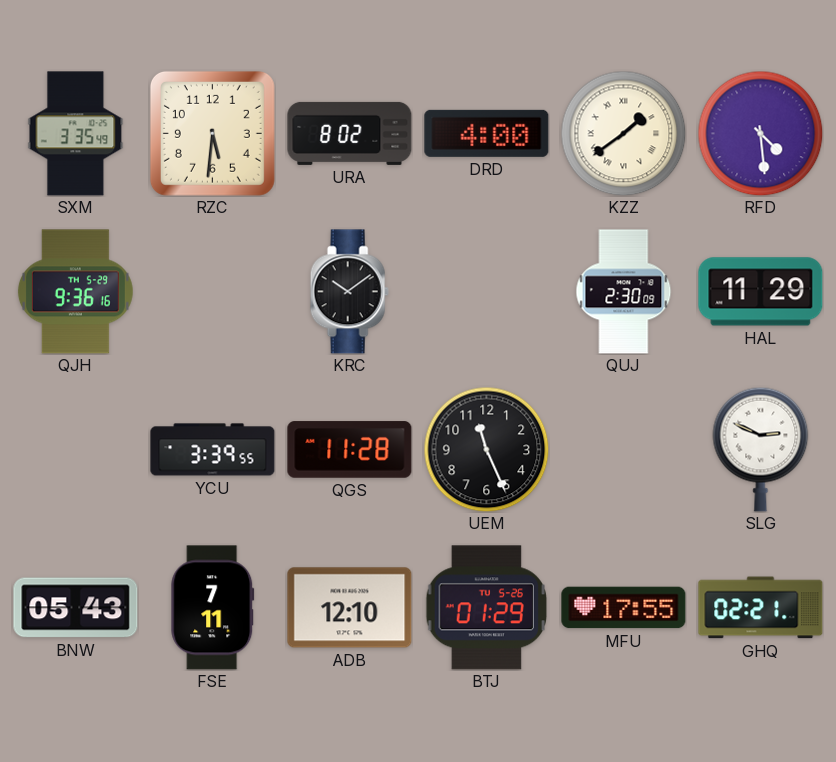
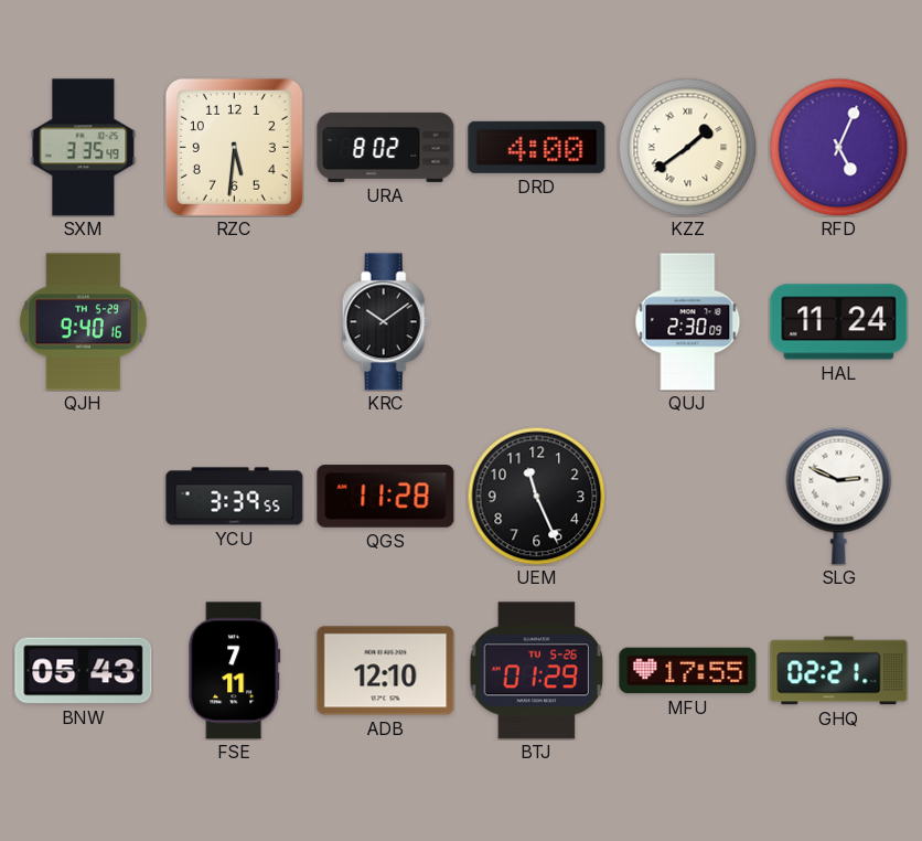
RFD: 4:29 -> 5:04 (838, 147)
QJH: 9:36 -> 9:40 (83, 322)
HAL: 11:29 -> 11:24 (839, 322)
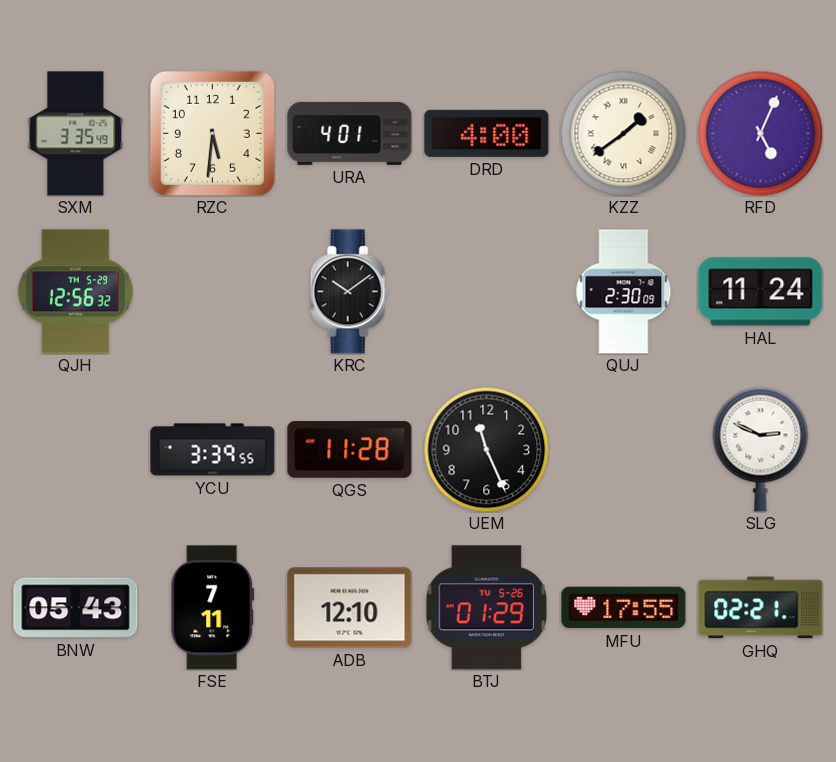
URA: 8:02 -> 4:01 (350, 133)
QJH: 9:40 -> 12:56 (75, 292)
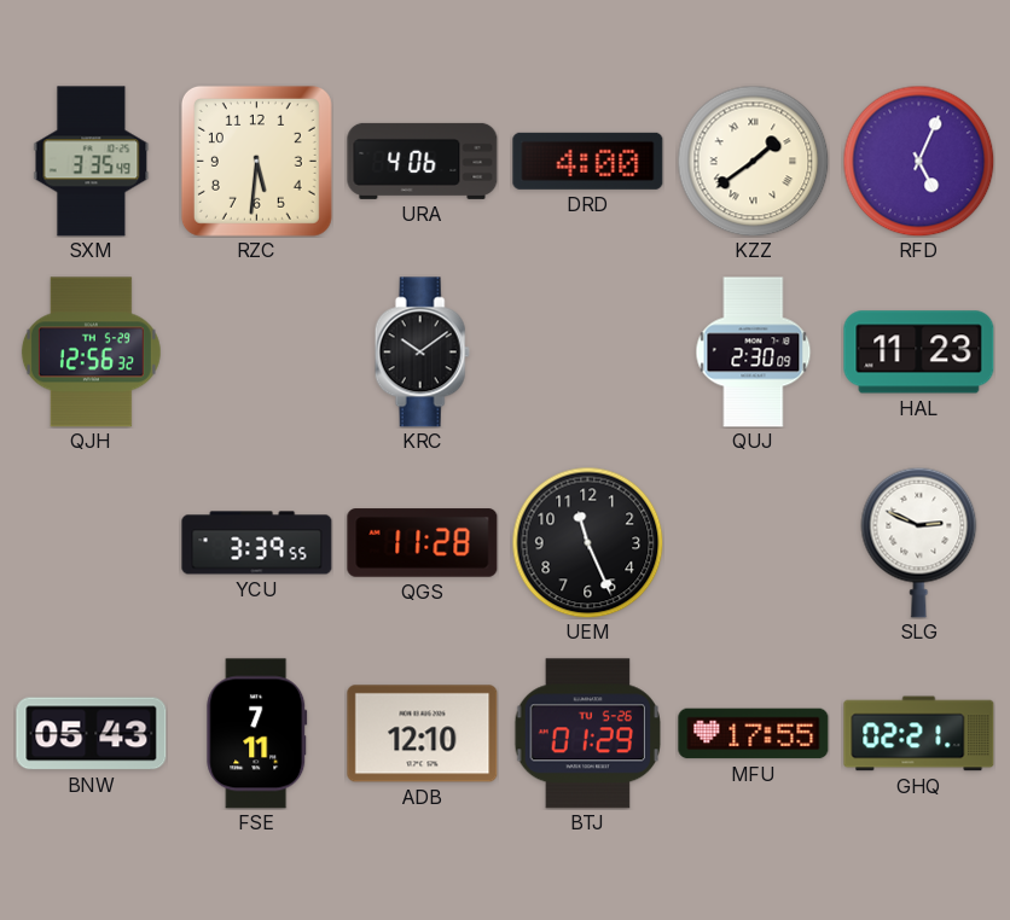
URA: 4:01 -> 4:06 (423, 161)
HAL: 11:24 -> 11:23 (919, 353)
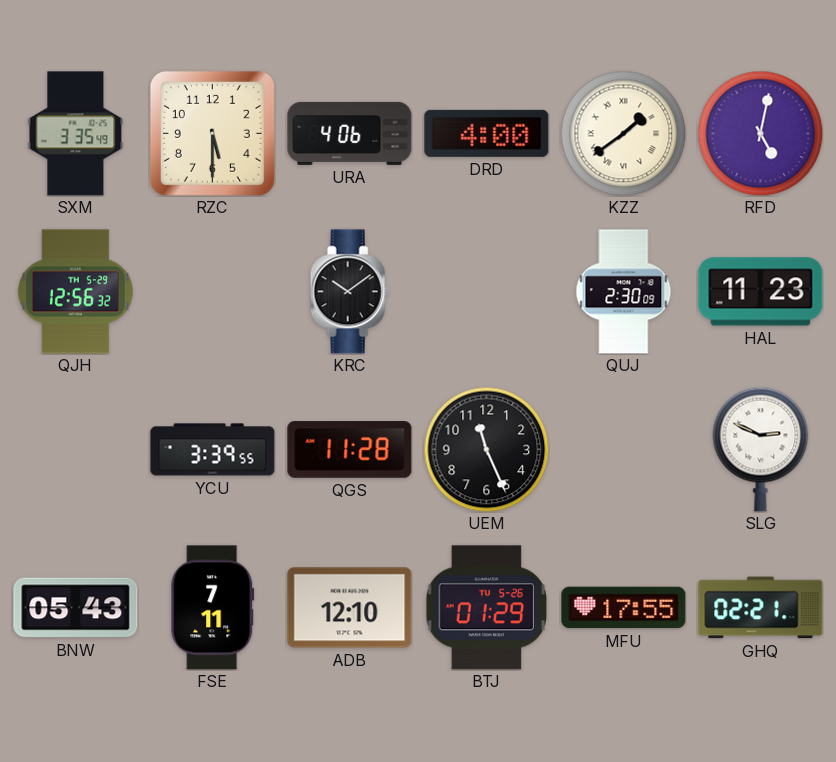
RZC: 5:31 -> 5:30 (212, 133)
RFD: 5:04 -> 5:02 (760, 133)
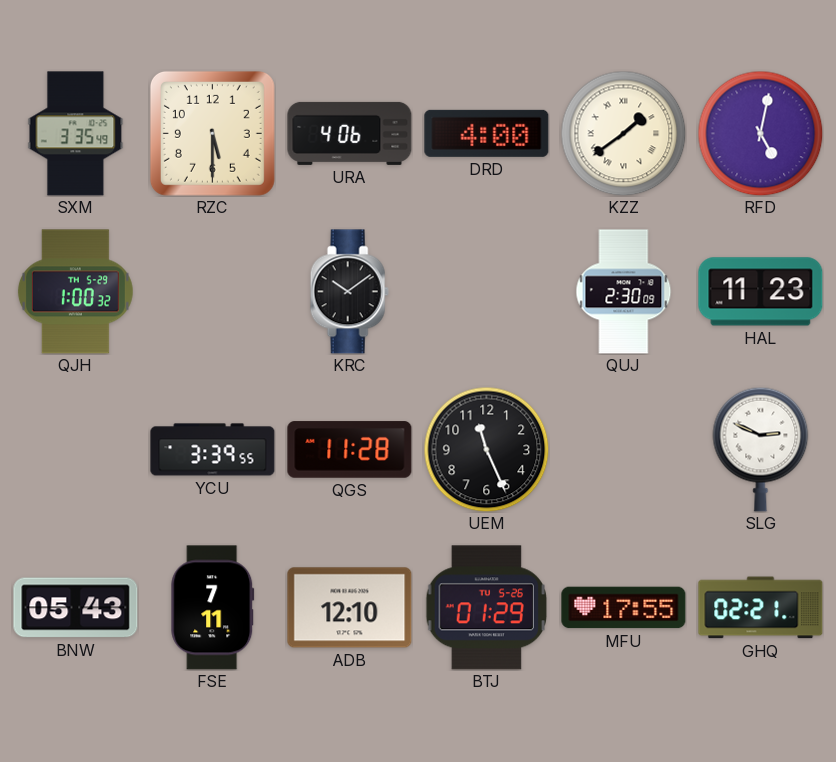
QJH: 12:56 -> 1:00 (75, 292)
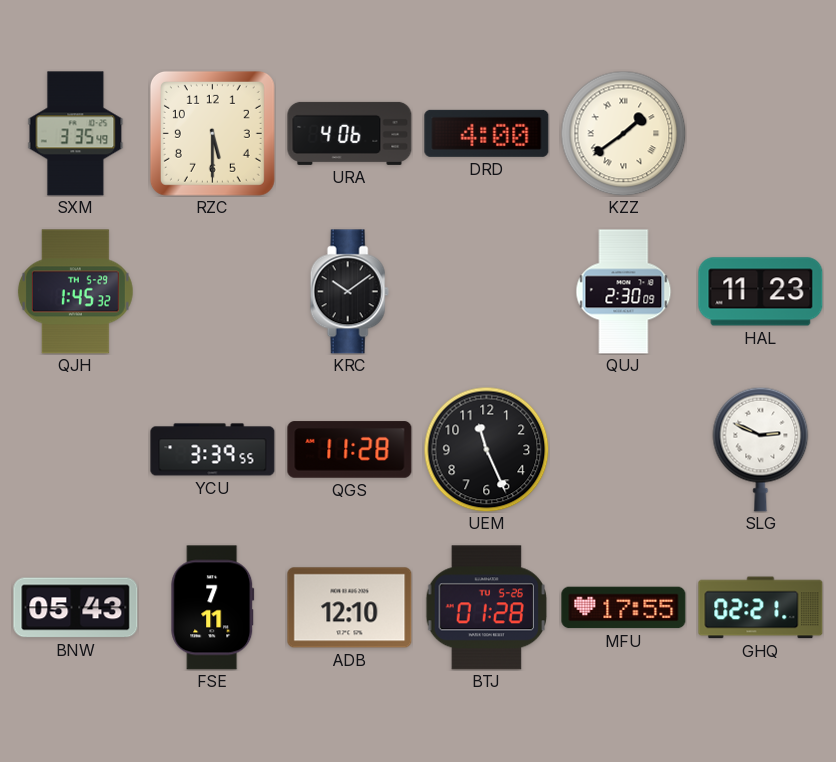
RFD: 5:02 -> none (760, 133)
QJH: 1:00 -> 1:45 (75, 292)
BTJ: 01:29 -> 01:28 (486, 608)
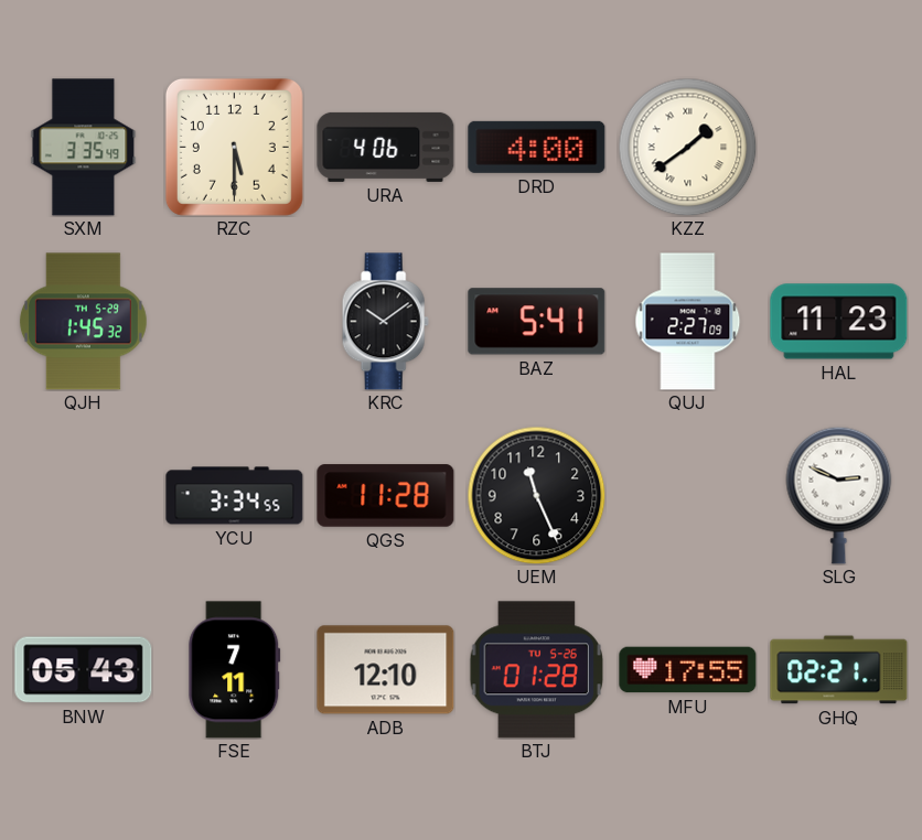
BAZ: none -> 5:41 (537, 322)
QUJ: 2:30 -> 2:27 (688, 322)
YCU: 3:39 -> 3:34 (235, 496)
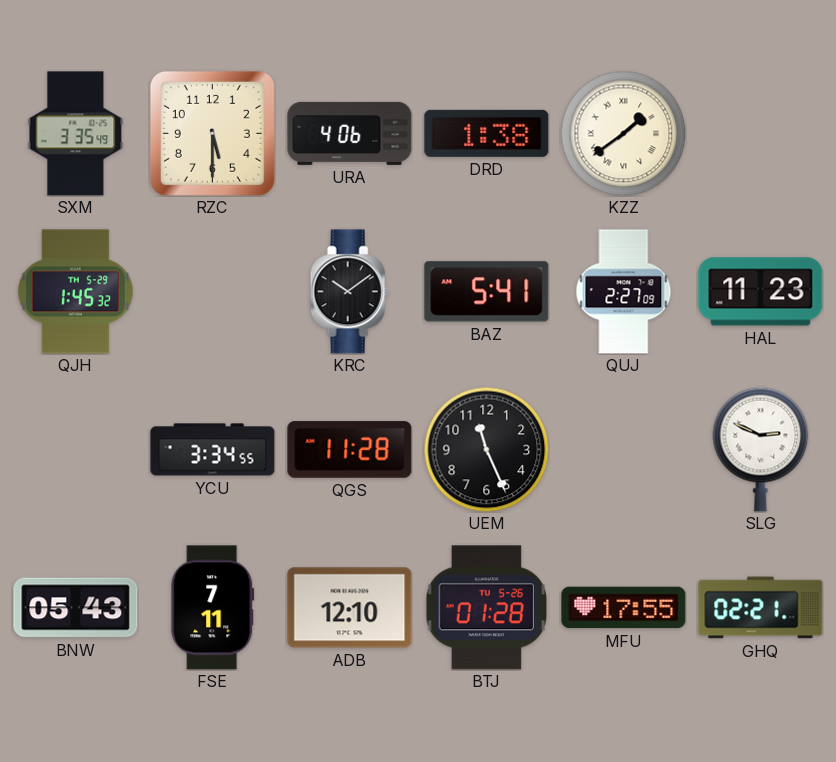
DRD: 4:00 -> 1:38 (487, 133)
